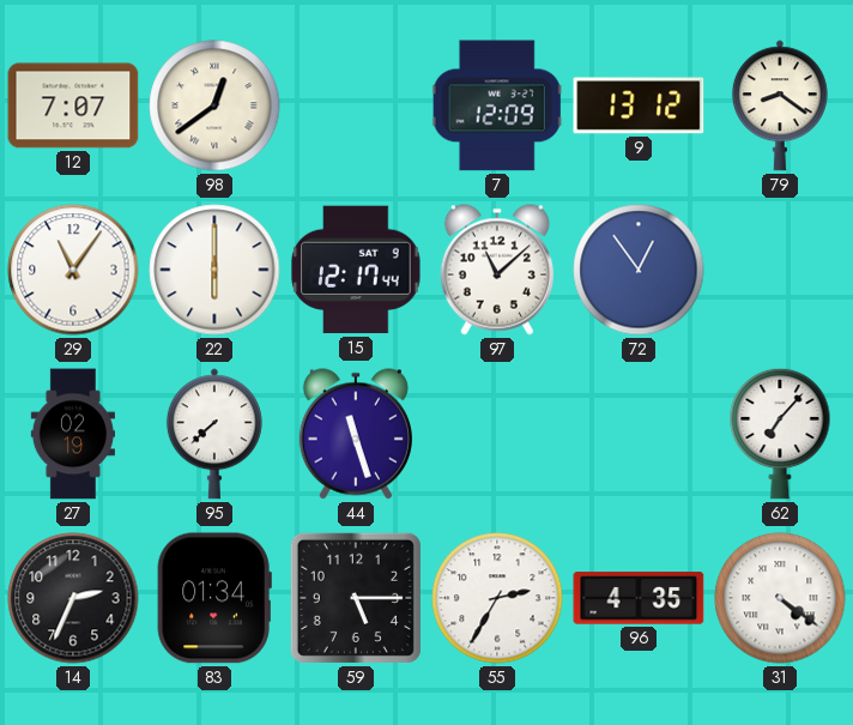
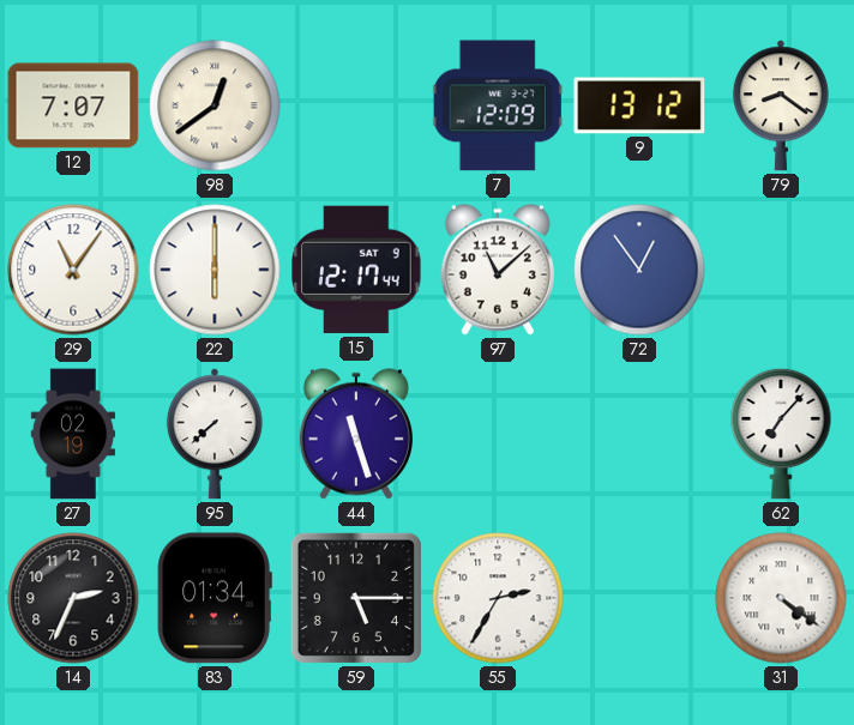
96: 4:35 -> none (639, 598)
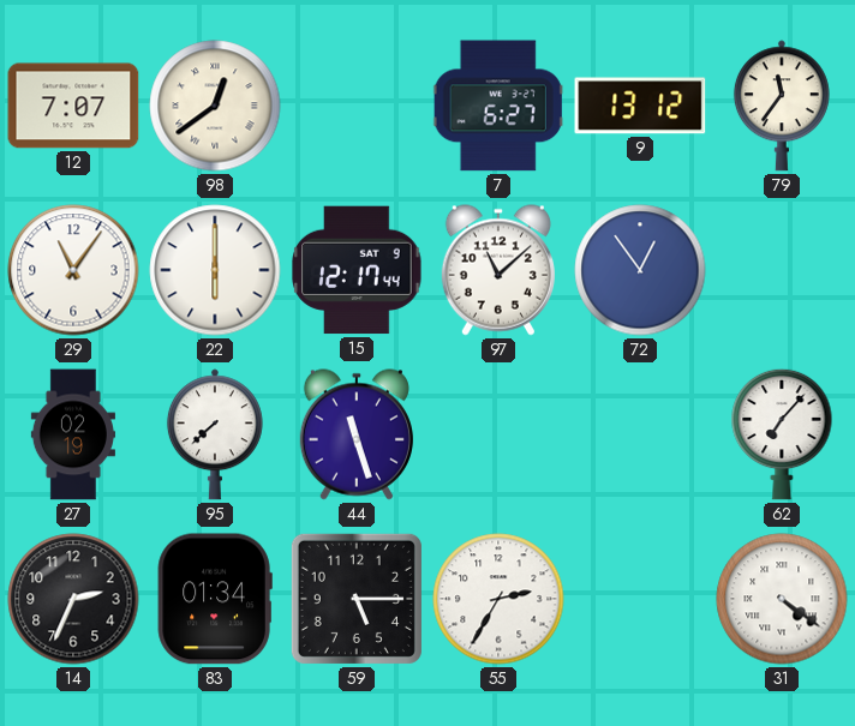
7: 12:09 -> 6:27 (498, 106)
79: 8:21 -> 11:36 (782, 106)
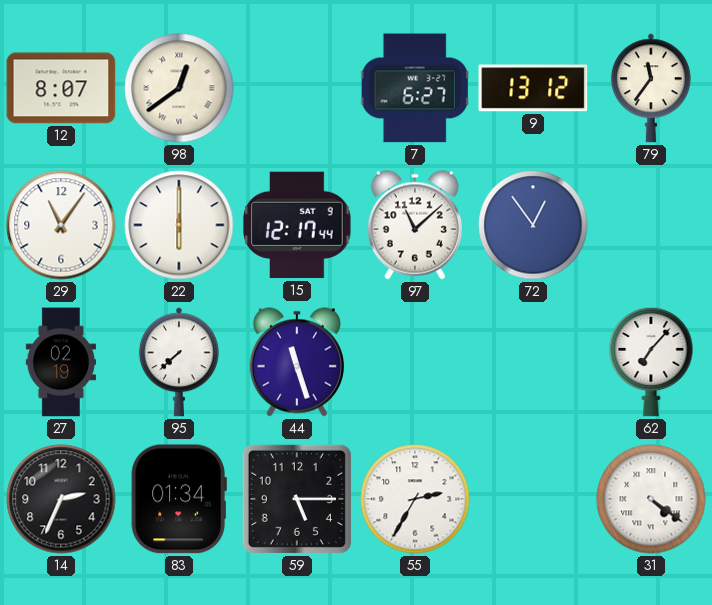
12: 7:07 -> 8:07 (61, 88)
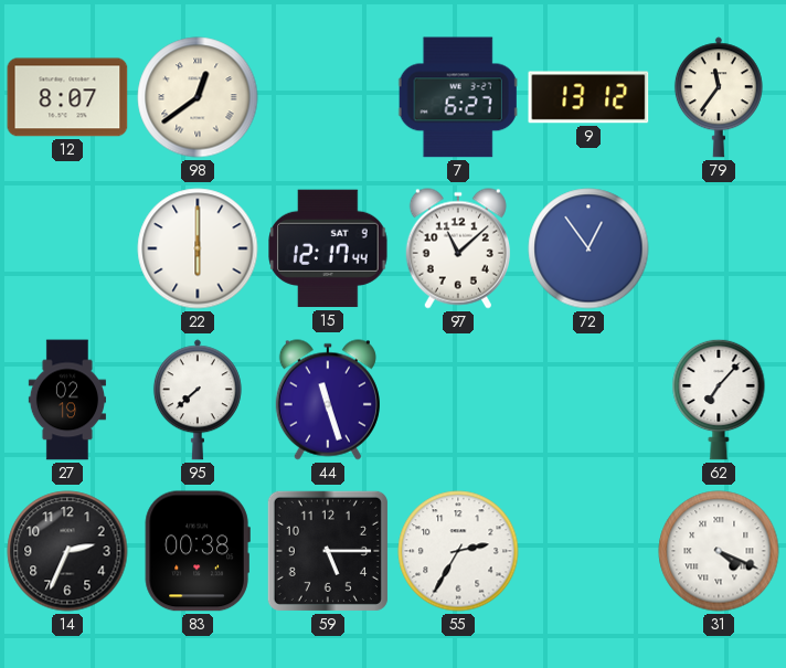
29: 11:06 -> none (61, 225)
83: 01:34 -> 00:38 (198, 551)
31: 4:21 -> 4:19 (719, 551)
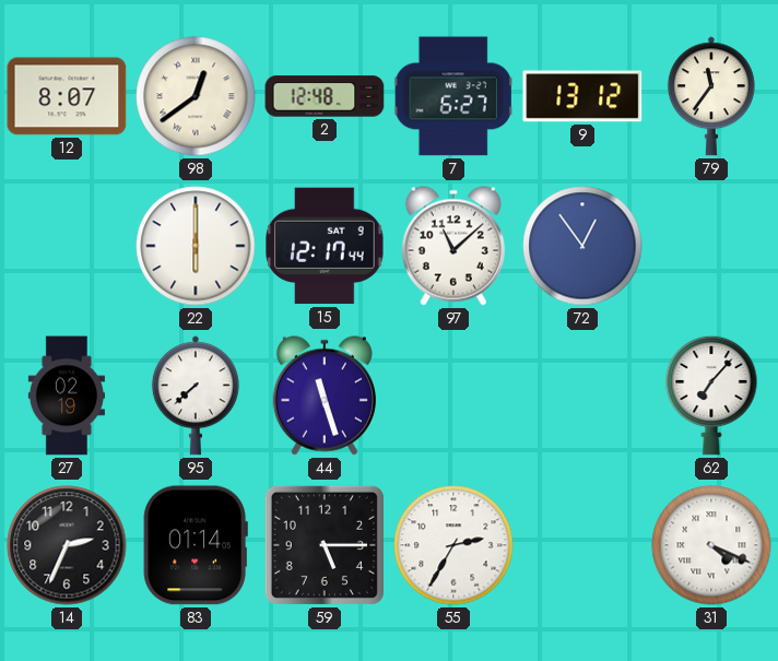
2: none -> 12:48 (325, 96)
83: 00:38 -> 01:14 (196, 545)
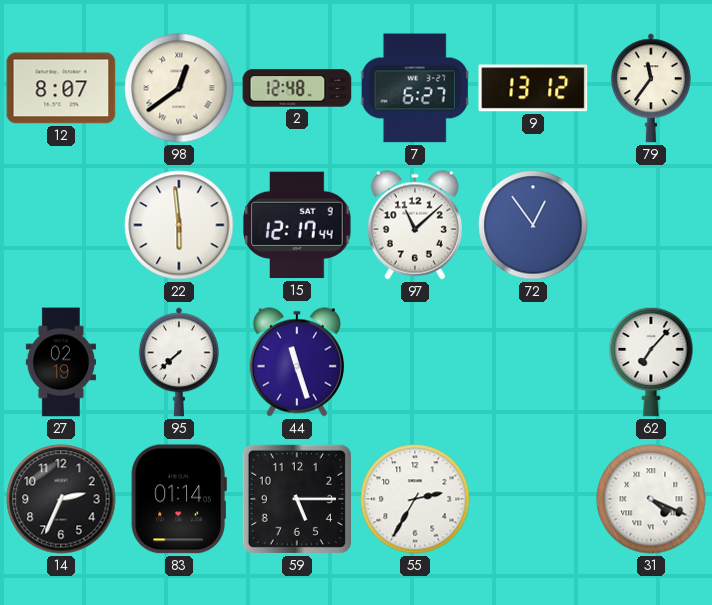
22: 6:00 -> 5:59 (179, 225)
